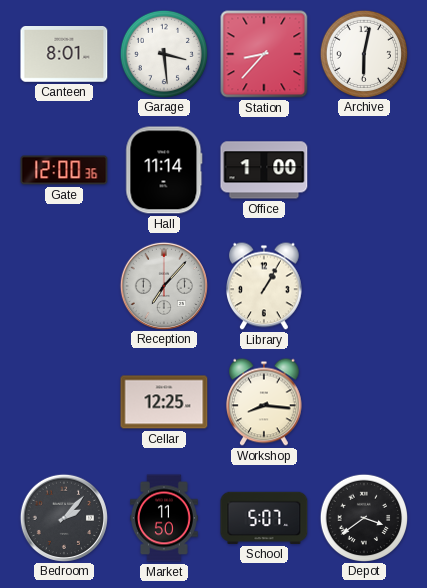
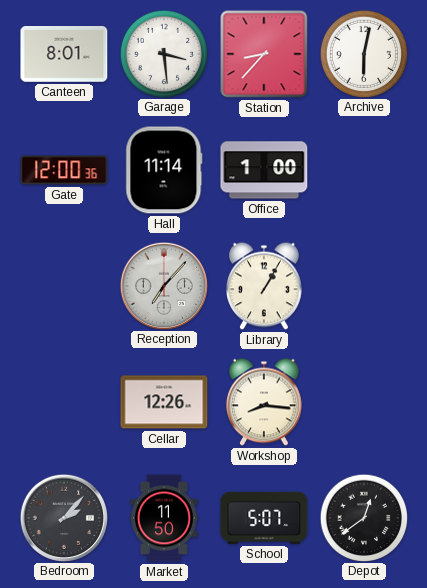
Cellar: 12:25 -> 12:26 (164, 402)
Depot: 3:39 -> 12:39 (364, 517)
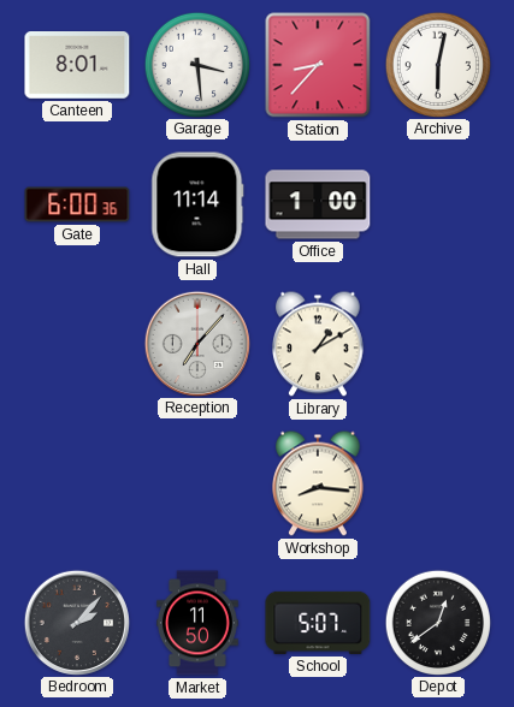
Gate: 12:00 -> 6:00 (77, 204)
Library: 1:05 -> 1:10 (319, 344)
Cellar: 12:26 -> none (164, 402)
